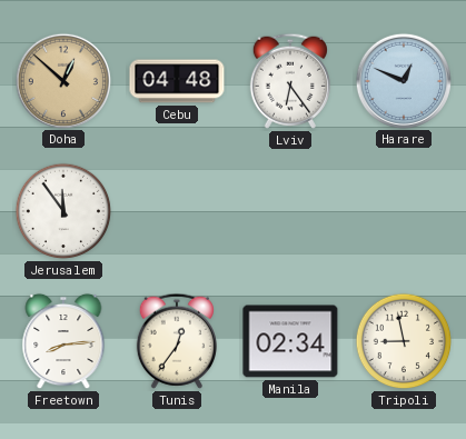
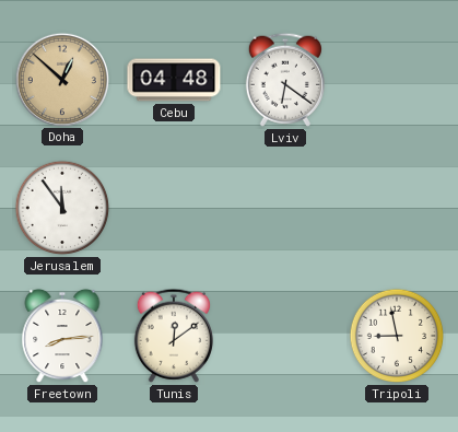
Lviv: 6:24 -> 6:21 (285, 80)
Harare: 12:49 -> none (403, 80)
Tunis: 12:36 -> 12:09 (174, 336)
Manila: 02:34 -> none (290, 341)
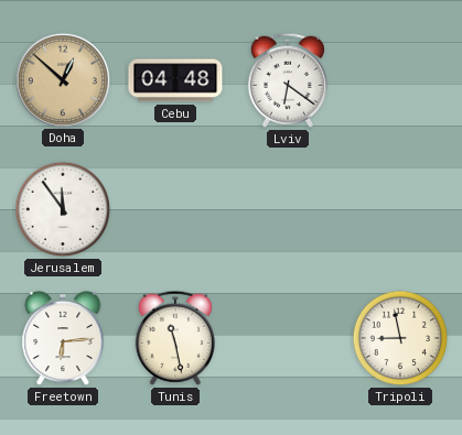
Freetown: 8:14 -> 6:14 (63, 338)
Tunis: 12:09 -> 11:28 (175, 338)
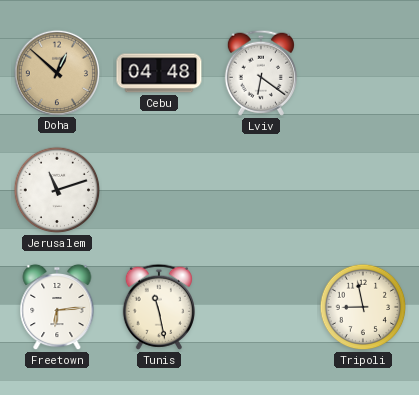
Jerusalem: 11:54 -> 11:12 (57, 190)
